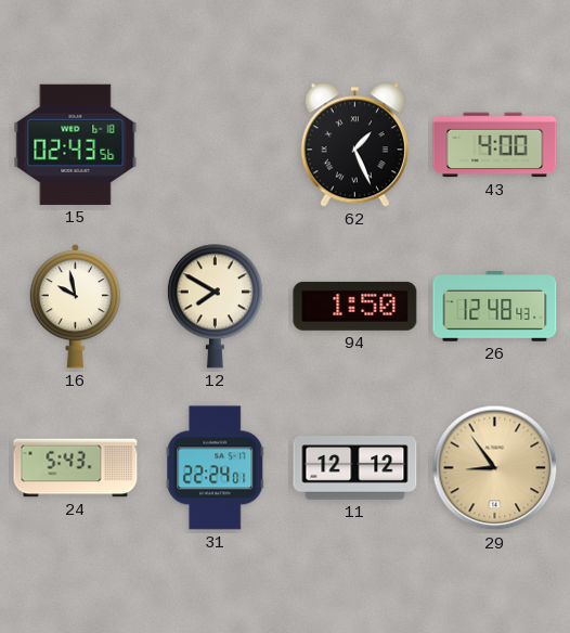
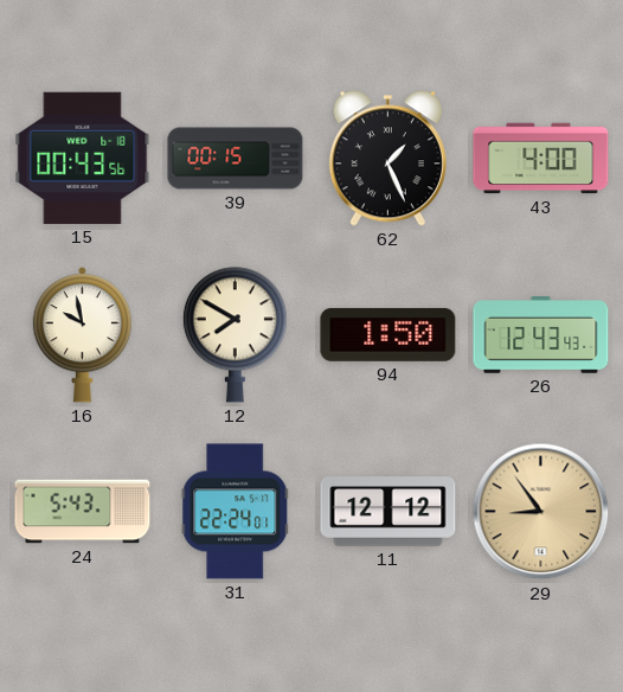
15: 02:43 -> 00:43 (83, 158)
39: none -> 00:15 (236, 159)
26: 12:48 -> 12:43 (541, 335)
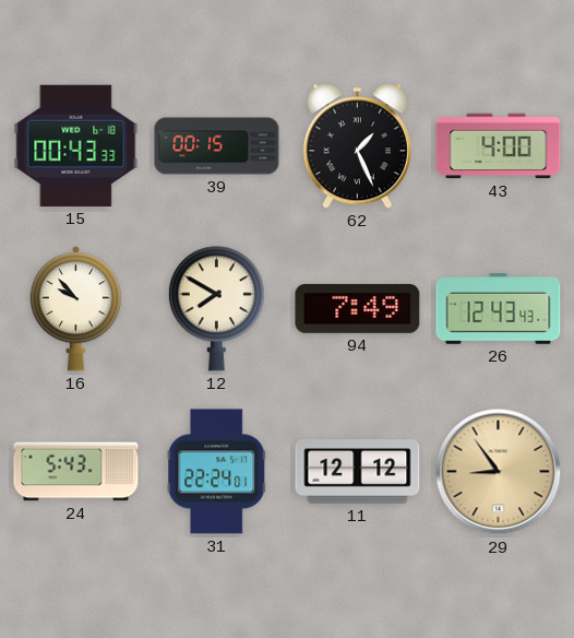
15: 00:43:56 -> 00:43:33 (76, 145)
16: 9:58 -> 9:53 (75, 309)
94: 1:50 -> 7:49 (358, 308)
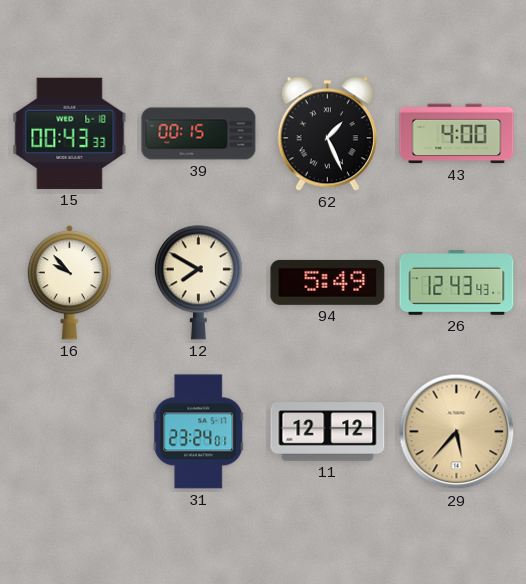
94: 7:49 -> 5:49 (328, 282)
24: 5:43 -> none (76, 472)
31: 22:24 -> 23:24 (199, 432)
29: 8:54 -> 5:37 (457, 432)
